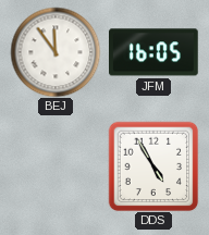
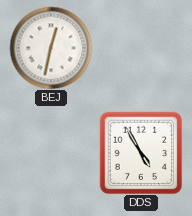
BEJ: 11:54 -> 12:32 (51, 48)
JFM: 16:05 -> none (155, 52)
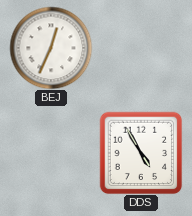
BEJ: 12:32 -> 12:34 (51, 48)
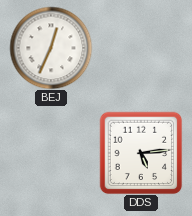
DDS: 4:55 -> 5:14 (141, 153)
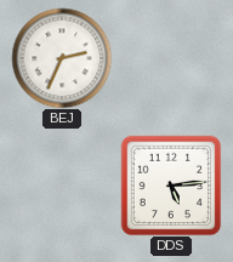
BEJ: 12:34 -> 2:34 (62, 58)
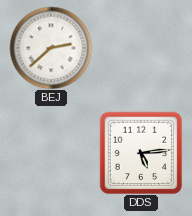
BEJ: 2:34 -> 2:38 (51, 48)
